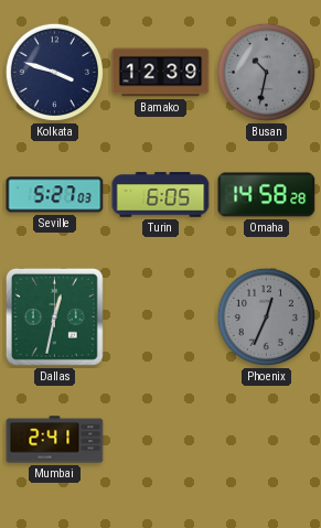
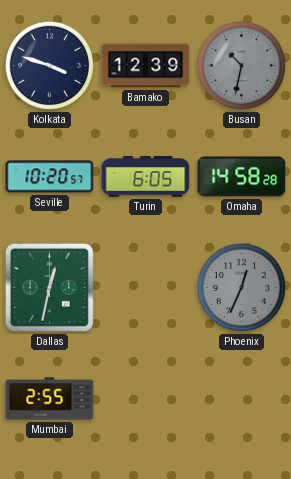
Seville: 5:27 -> 10:20 (50, 177)
Mumbai: 2:41 -> 2:55 (50, 399)
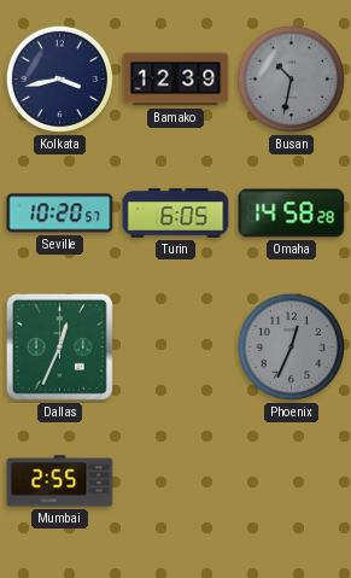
Kolkata: 3:48 -> 3:43 (59, 78)
Dallas: 12:32 -> 12:34 (59, 346)
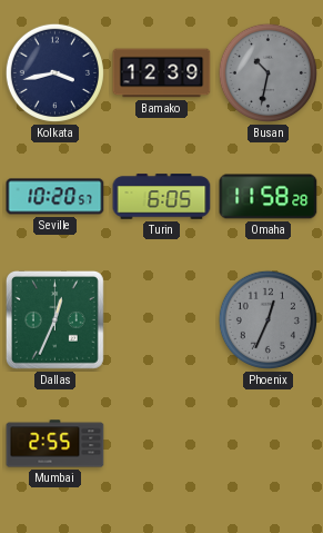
Omaha: 14:58 -> 11:58 (269, 197)
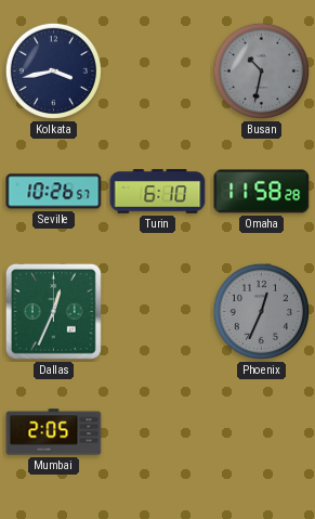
Bamako: 12:39 -> none (162, 73)
Seville: 10:20 -> 10:26 (54, 192)
Turin: 6:05 -> 6:10 (158, 192)
Mumbai: 2:55 -> 2:05 (54, 432)
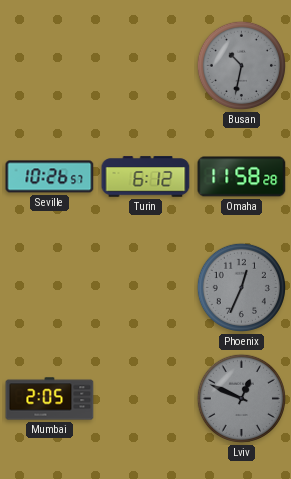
Kolkata: 3:43 -> none (53, 70)
Turin: 6:10 -> 6:12 (146, 177)
Dallas: 12:34 -> none (53, 311)
Lviv: none -> 12:49 (241, 398)
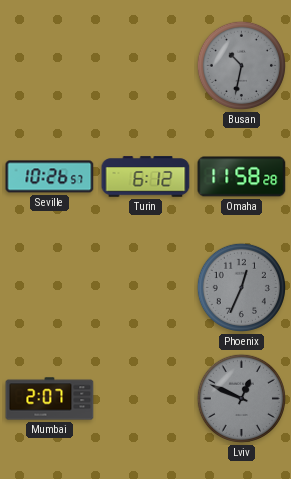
Mumbai: 2:05 -> 2:07 (50, 399)
